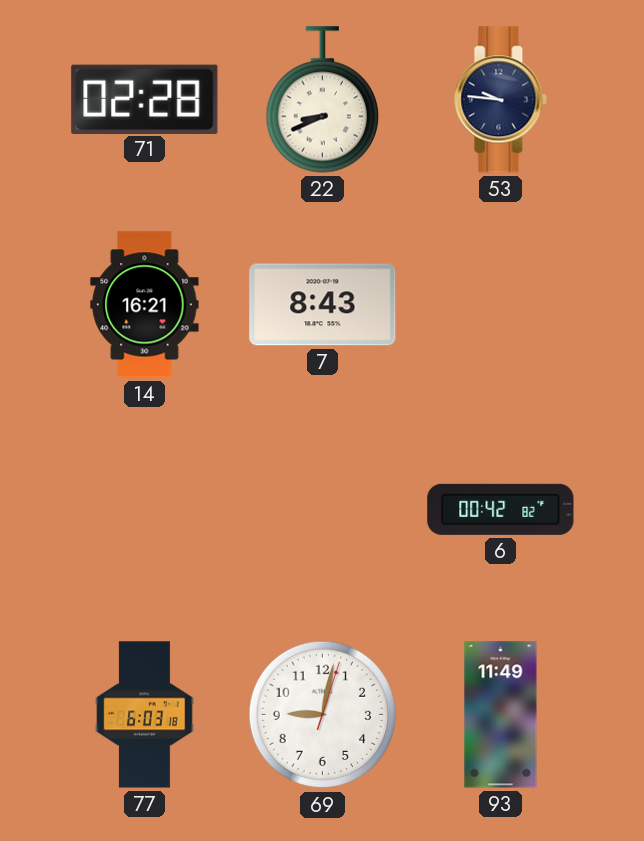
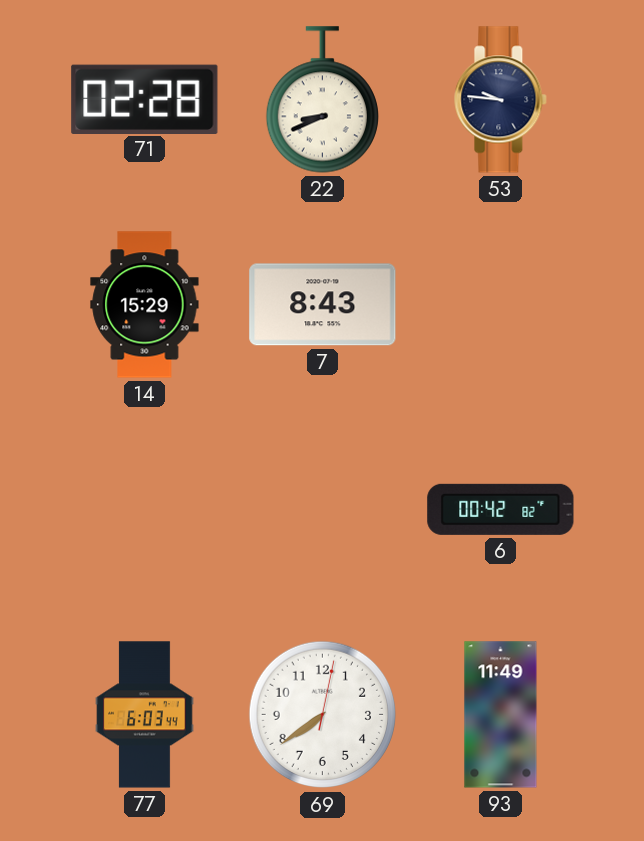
14: 16:21 -> 15:29 (145, 305)
77: 6:03:18 -> 6:03:44 (145, 715)
69: 9:02 -> 7:39 (323, 715)
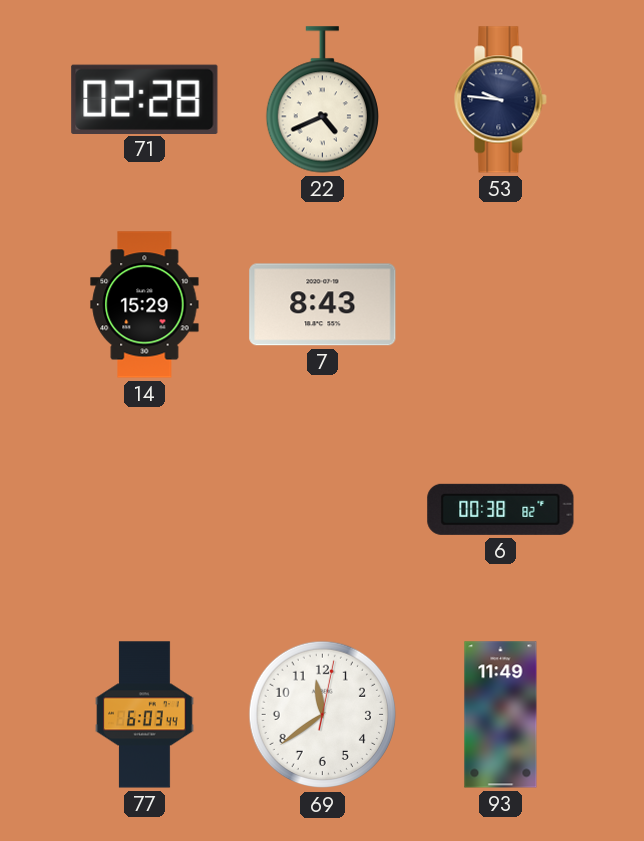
22: 8:41 -> 4:41 (322, 100)
6: 00:42 -> 00:38 (501, 509)
69: 7:39 -> 11:39 (323, 715)
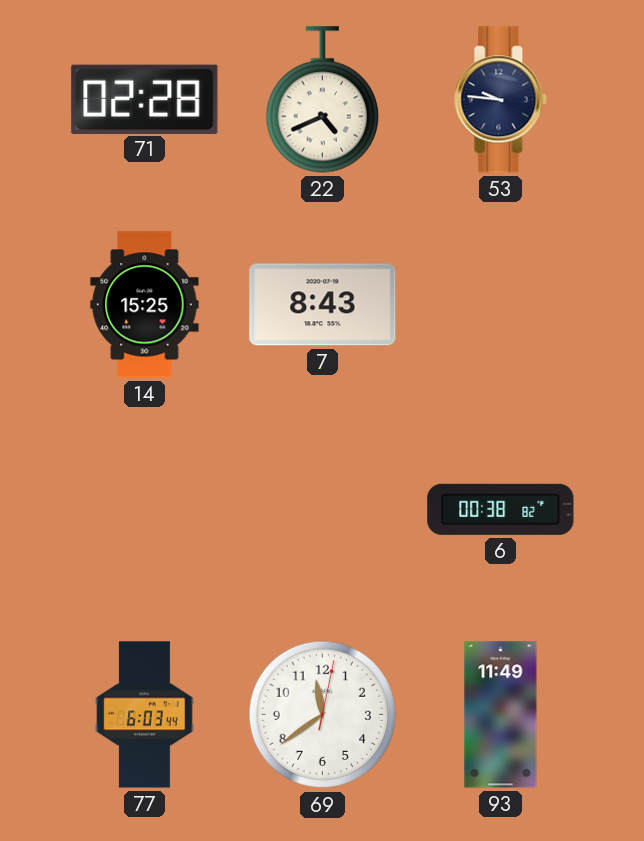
14: 15:29 -> 15:25 (145, 305)
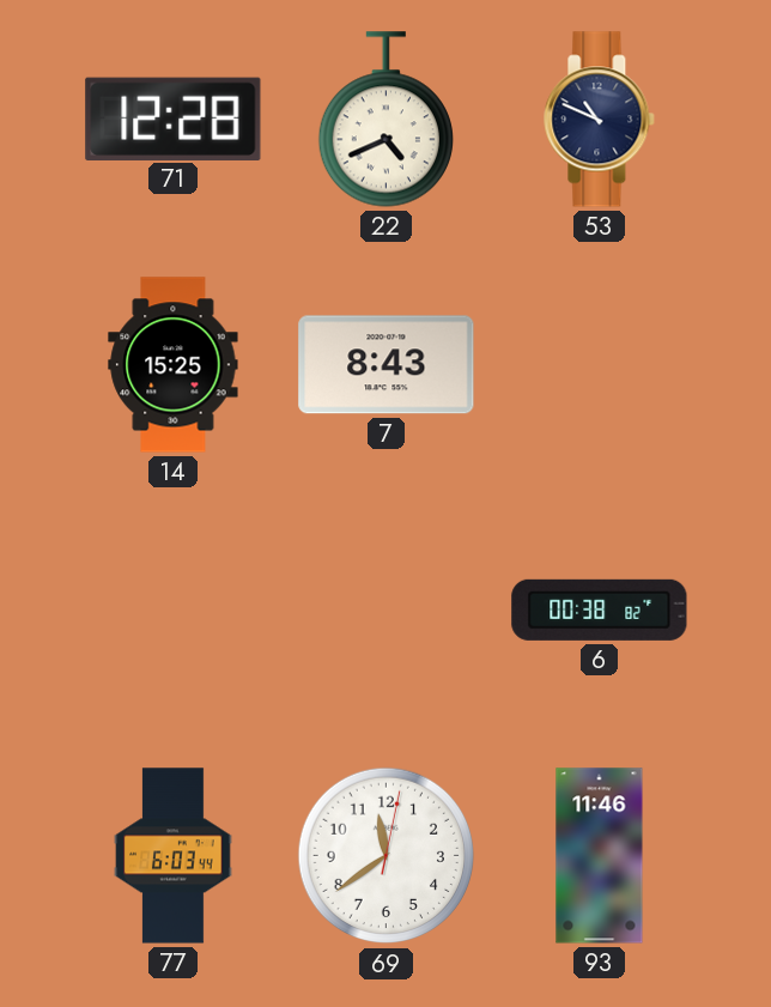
71: 02:28 -> 12:28 (174, 119)
53: 9:46 -> 10:49 (600, 120)
93: 11:49 -> 11:46 (600, 856)
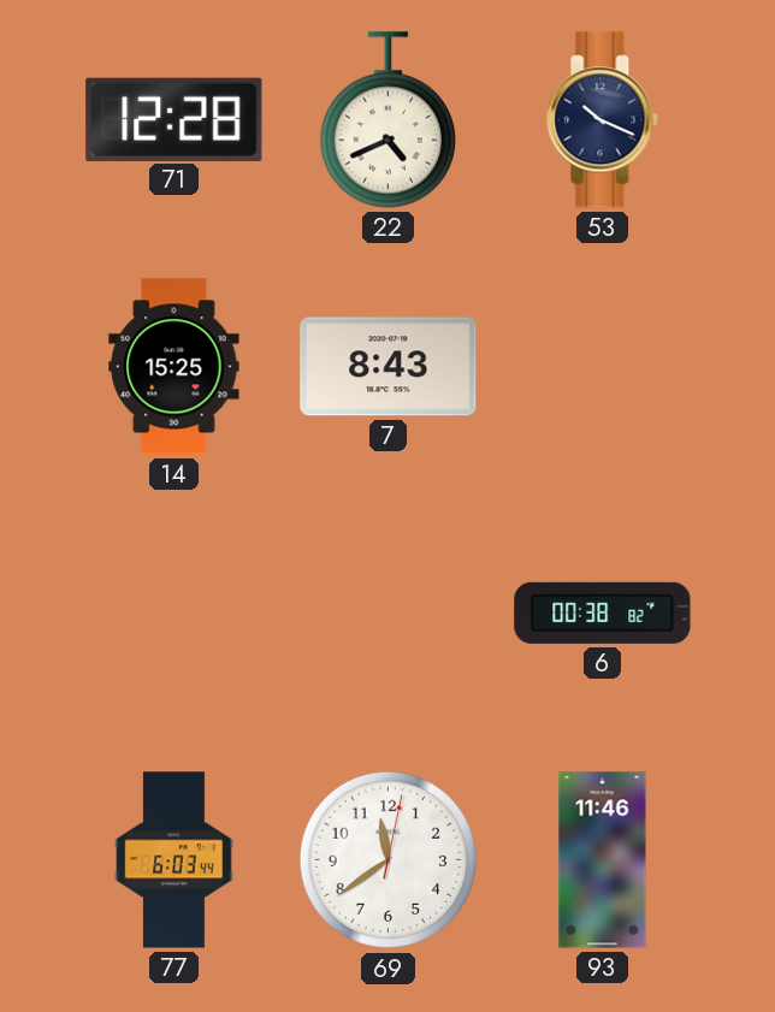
53: 10:49 -> 10:19 (603, 120)
